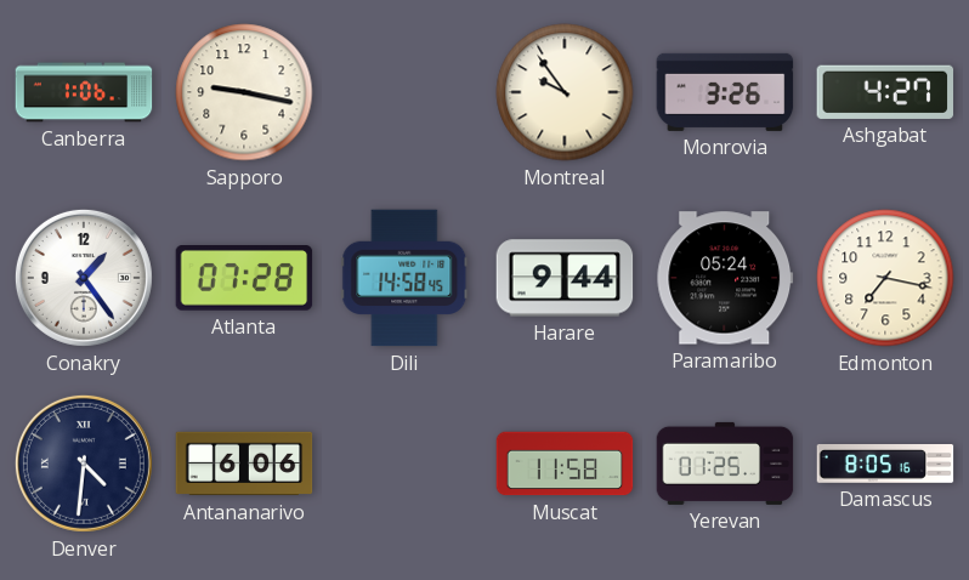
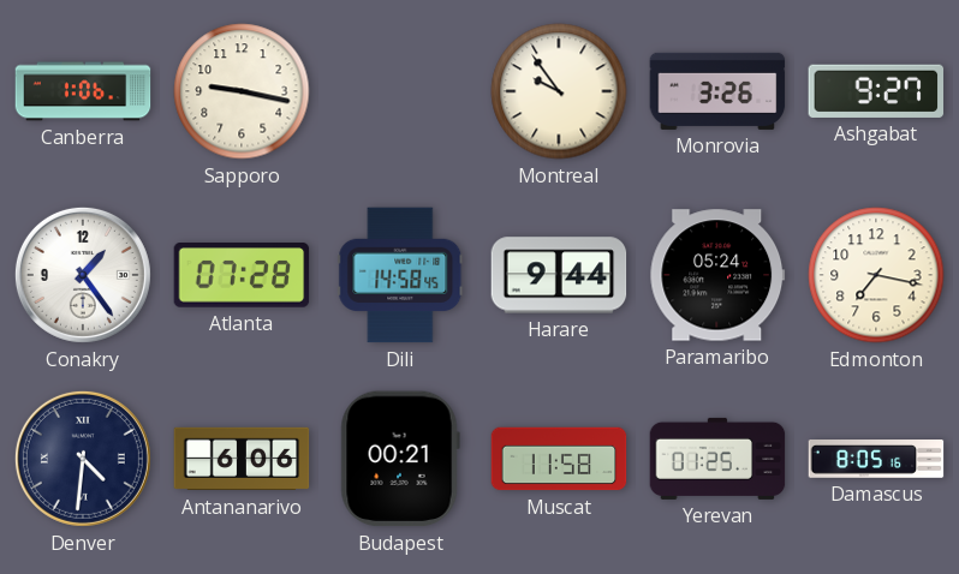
Ashgabat: 4:27 -> 9:27 (876, 91)
Budapest: none -> 00:21 (400, 459)
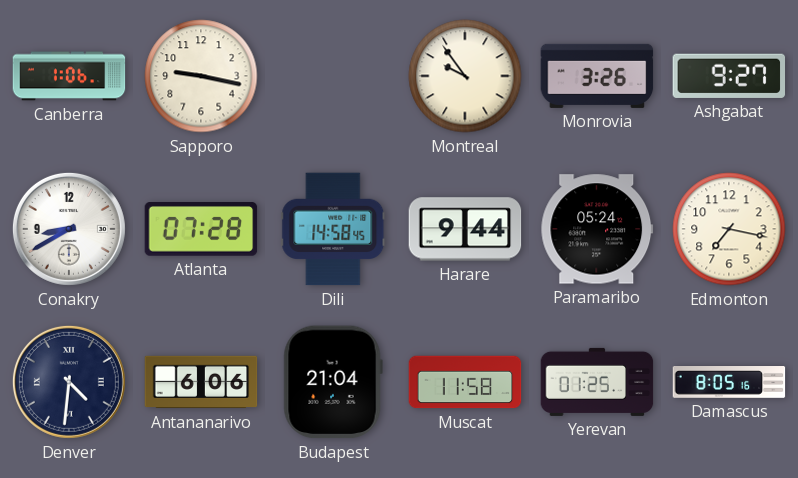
Conakry: 1:24 -> 8:40 (69, 229)
Budapest: 00:21 -> 21:04 (333, 382)
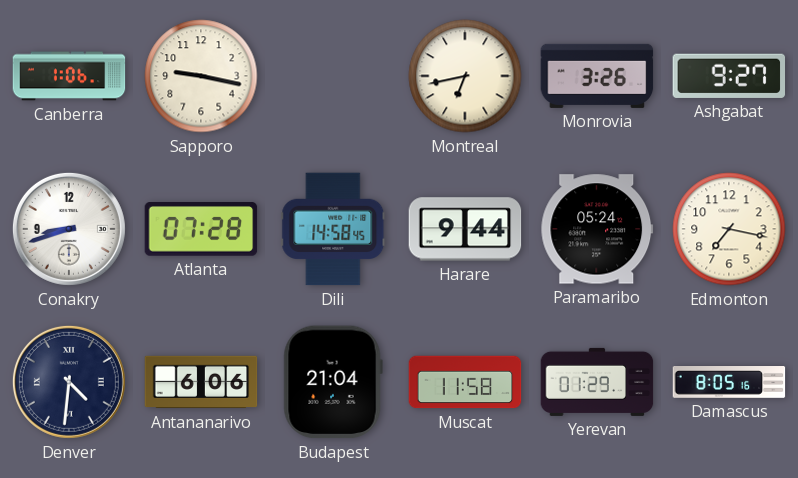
Montreal: 9:54 -> 6:43 (465, 76)
Conakry: 8:40 -> 8:42 (69, 229)
Yerevan: 01:25 -> 01:29 (597, 382)
